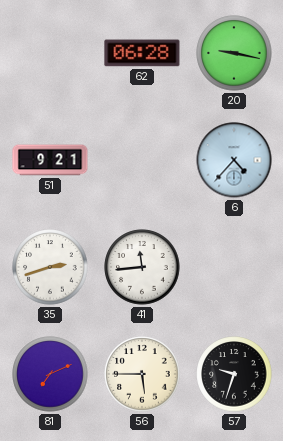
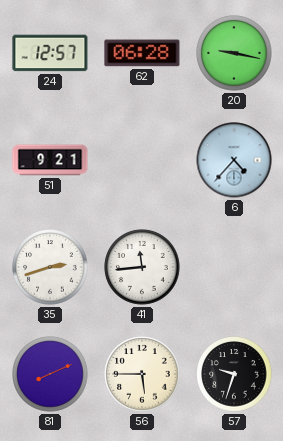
24: none -> 12:57 (50, 53)
81: 7:11 -> 8:11 (50, 374)
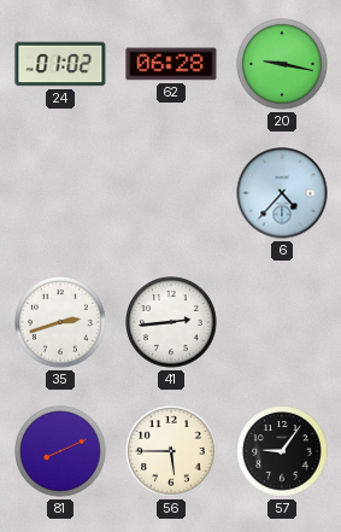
24: 12:57 -> 01:02 (60, 64)
51: 9:21 -> none (50, 160)
41: 11:44 -> 2:44 (171, 322)
57: 9:33 -> 9:06 (282, 451)
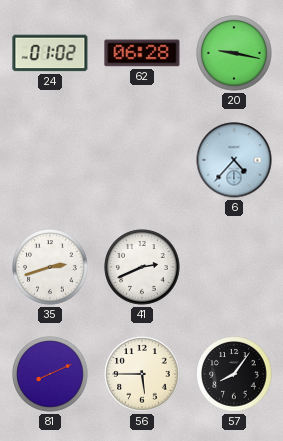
41: 2:44 -> 2:41 (142, 267)
57: 9:06 -> 8:06 (234, 374)
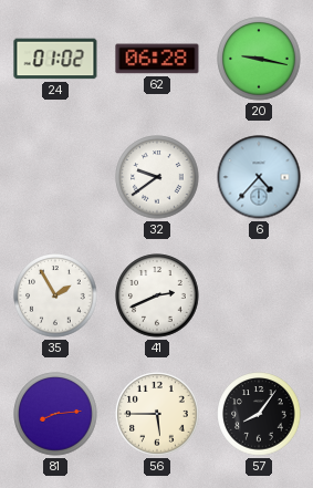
32: none -> 9:39 (157, 177)
35: 2:42 -> 1:55 (55, 295)
81: 8:11 -> 8:14 (55, 414)
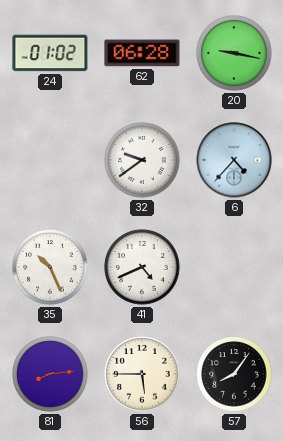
35: 1:55 -> 10:26 (50, 267)
41: 2:41 -> 4:41 (142, 267)
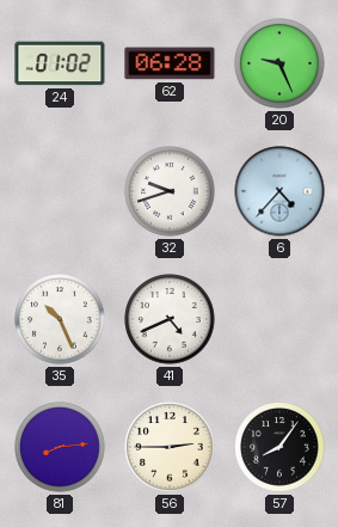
20: 9:17 -> 9:26 (279, 63)
32: 9:39 -> 9:42 (170, 191)
56: 5:45 -> 2:45 (170, 447)
